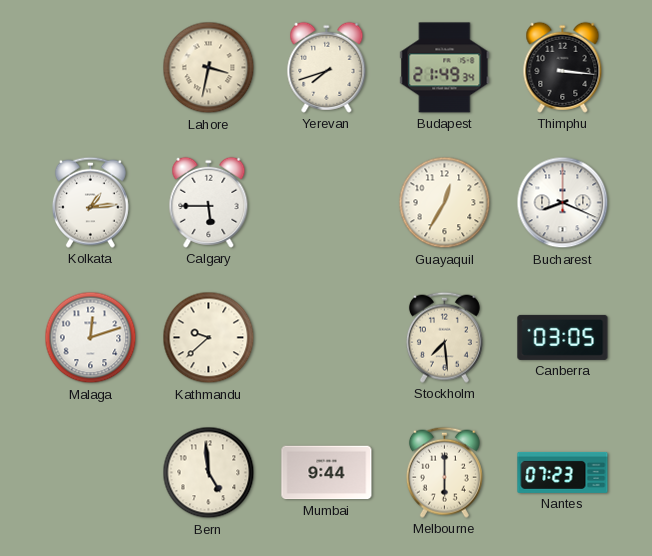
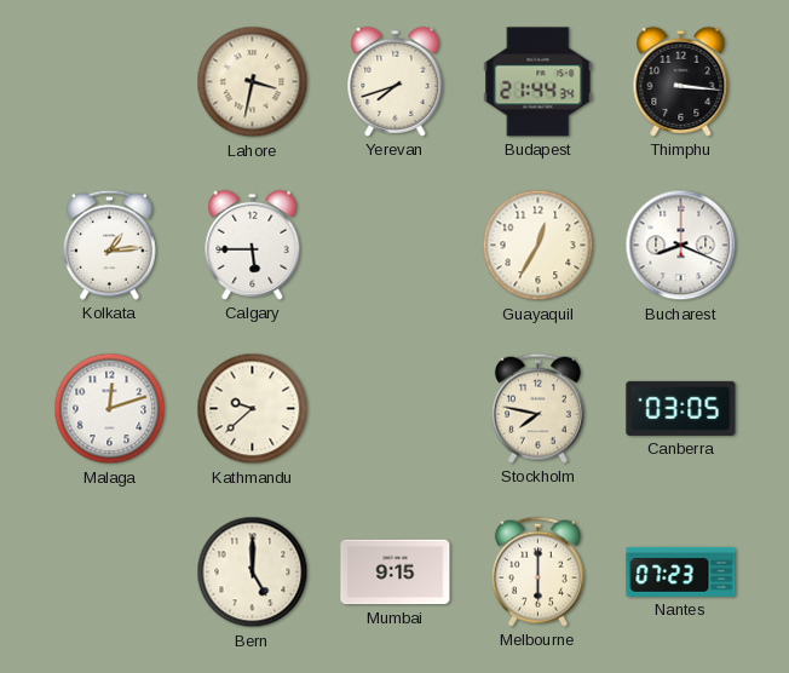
Budapest: 21:49 -> 21:44 (539, 82)
Stockholm: 7:29 -> 7:47 (537, 408)
Bern: 4:59 -> 5:00 (253, 573)
Mumbai: 9:44 -> 9:15 (396, 573)
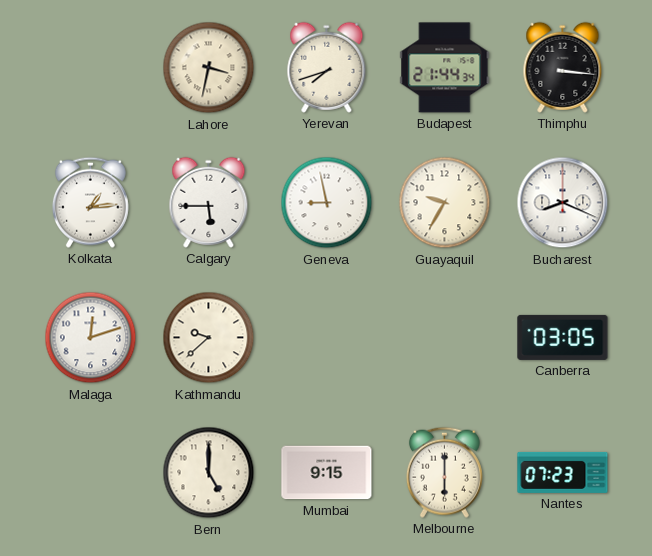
Geneva: none -> 8:58 (327, 203)
Guayaquil: 12:35 -> 9:35 (445, 203)
Stockholm: 7:47 -> none (537, 408)
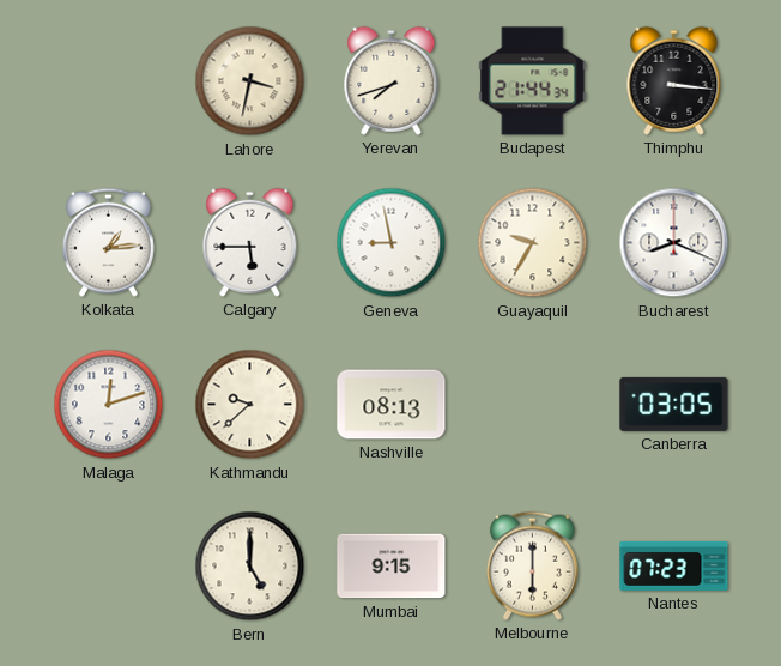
Nashville: none -> 08:13 (392, 405)
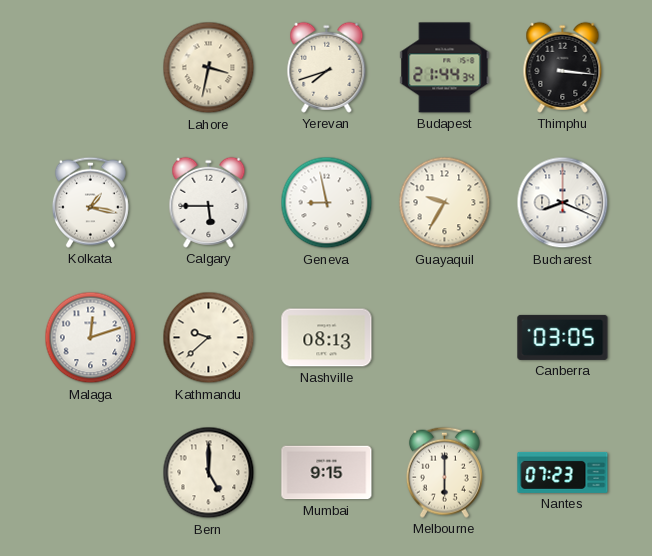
Kolkata: 1:14 -> 1:17 (90, 202)
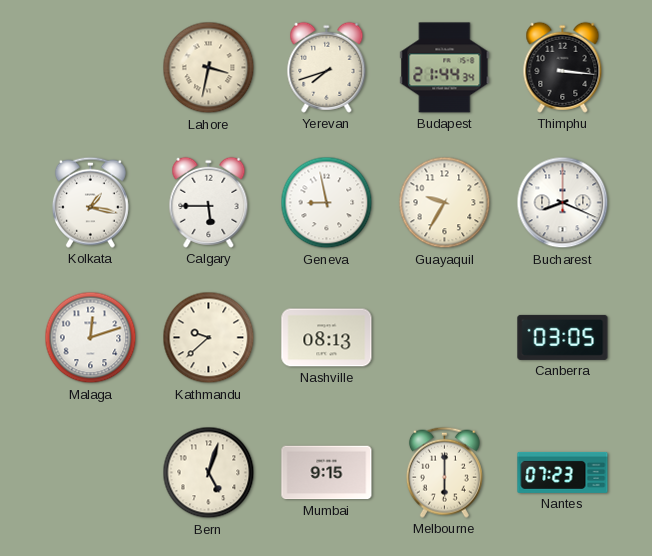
Bern: 5:00 -> 5:03 (209, 473)
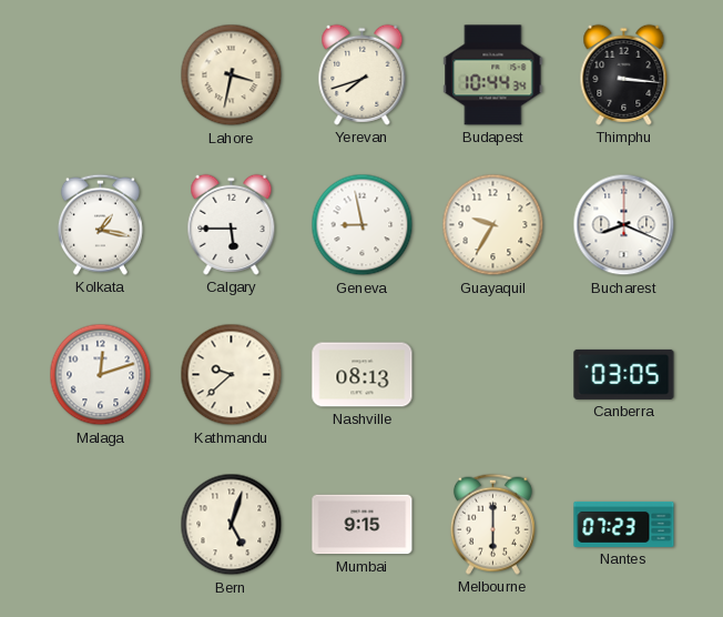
Budapest: 21:44 -> 10:44 (493, 75)
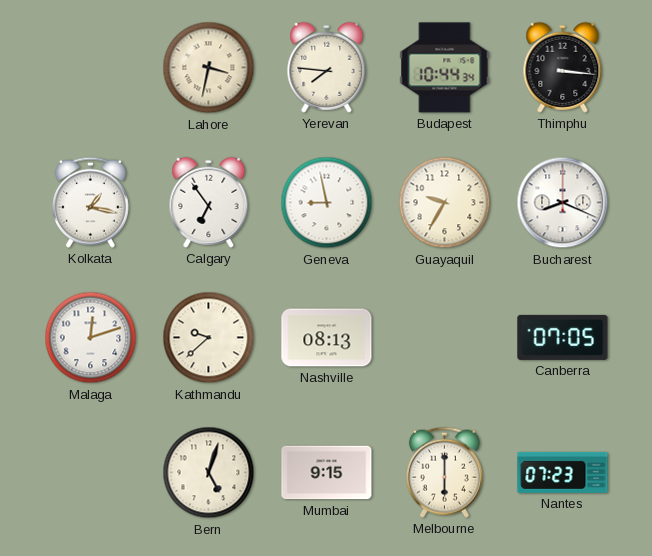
Yerevan: 7:42 -> 7:46 (327, 67)
Calgary: 5:45 -> 6:54 (209, 202)
Canberra: 03:05 -> 07:05 (563, 337)
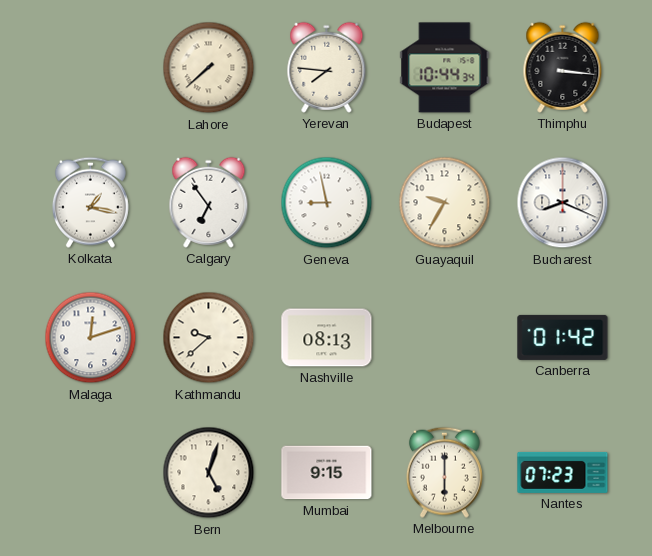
Lahore: 3:32 -> 7:38 (209, 68)
Canberra: 07:05 -> 01:42 (563, 337)
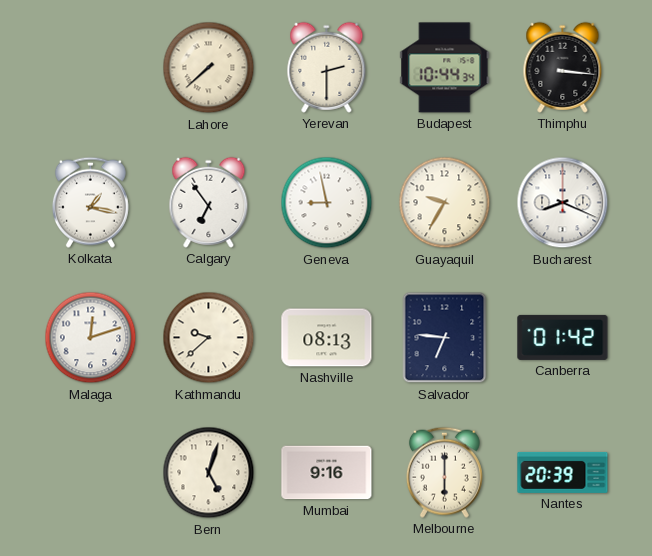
Yerevan: 7:46 -> 2:30 (327, 67)
Salvador: none -> 6:46 (445, 338)
Mumbai: 9:15 -> 9:16 (327, 473)
Nantes: 07:23 -> 20:39 (563, 472)
